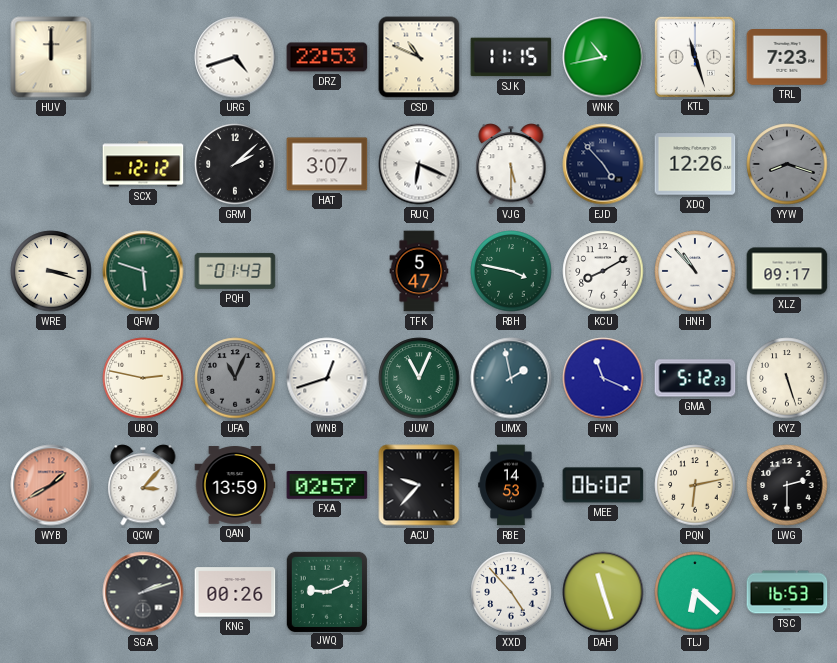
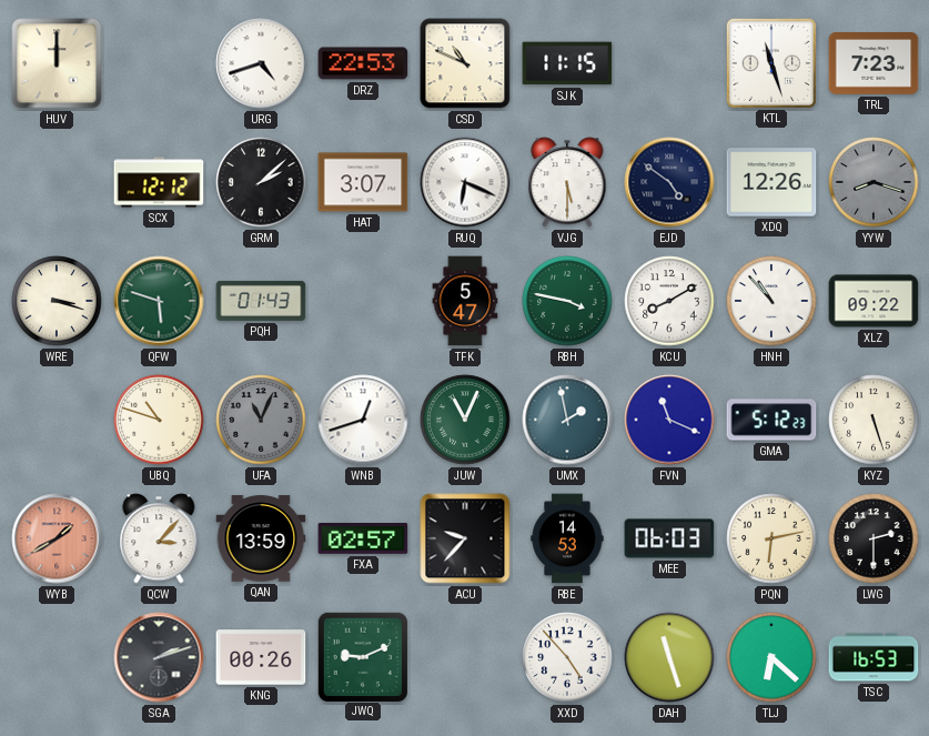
WNK: 10:43 -> none (603, 57)
EJD: 4:53 -> 4:51 (669, 182)
XLZ: 09:17 -> 09:22 (874, 301)
UBQ: 2:47 -> 10:48 (159, 420)
MEE: 06:02 -> 06:03 (669, 538)
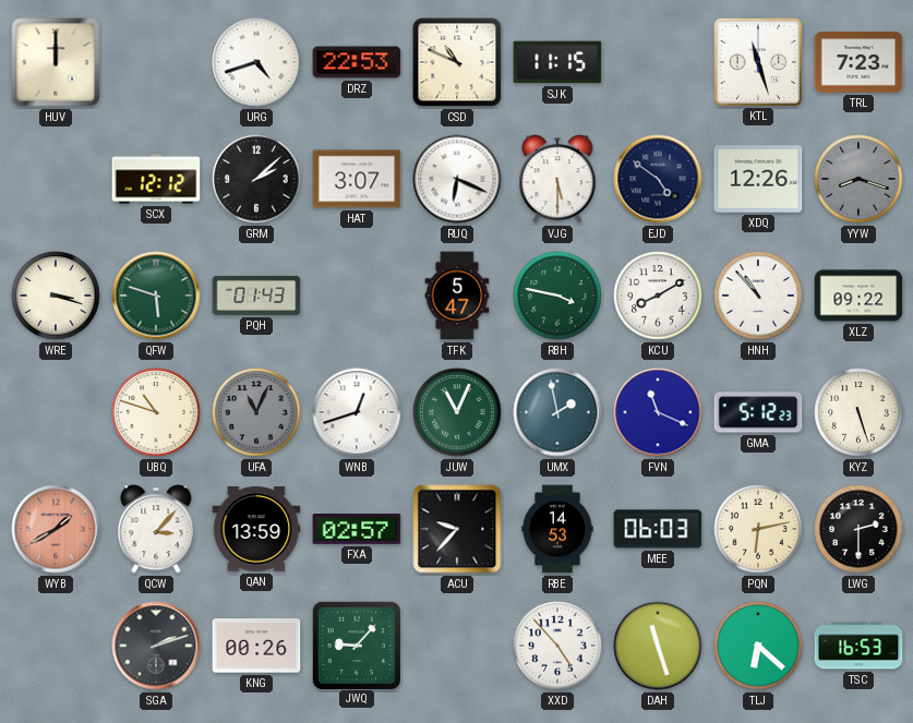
JWQ: 9:11 -> 9:07 (356, 644)
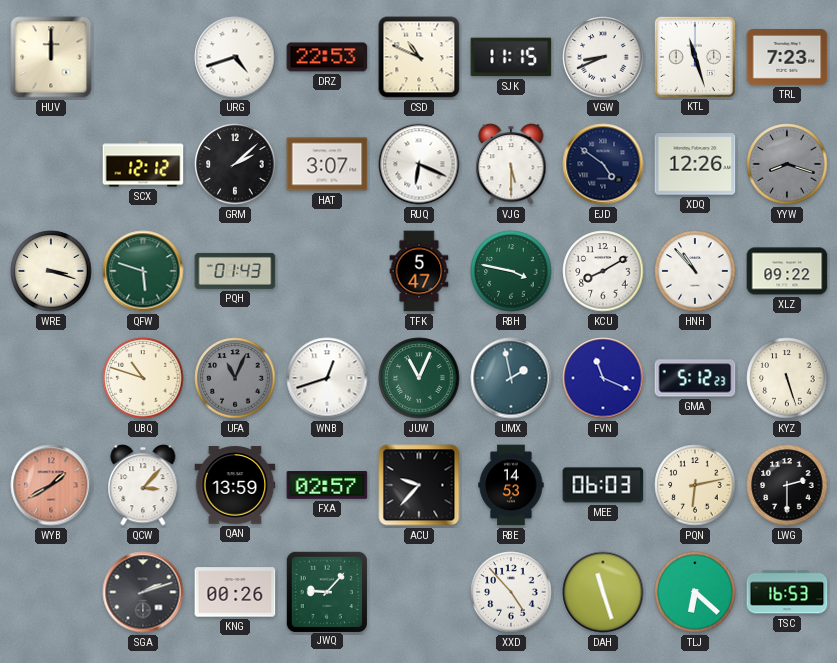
VGW: none -> 8:41 (603, 57)
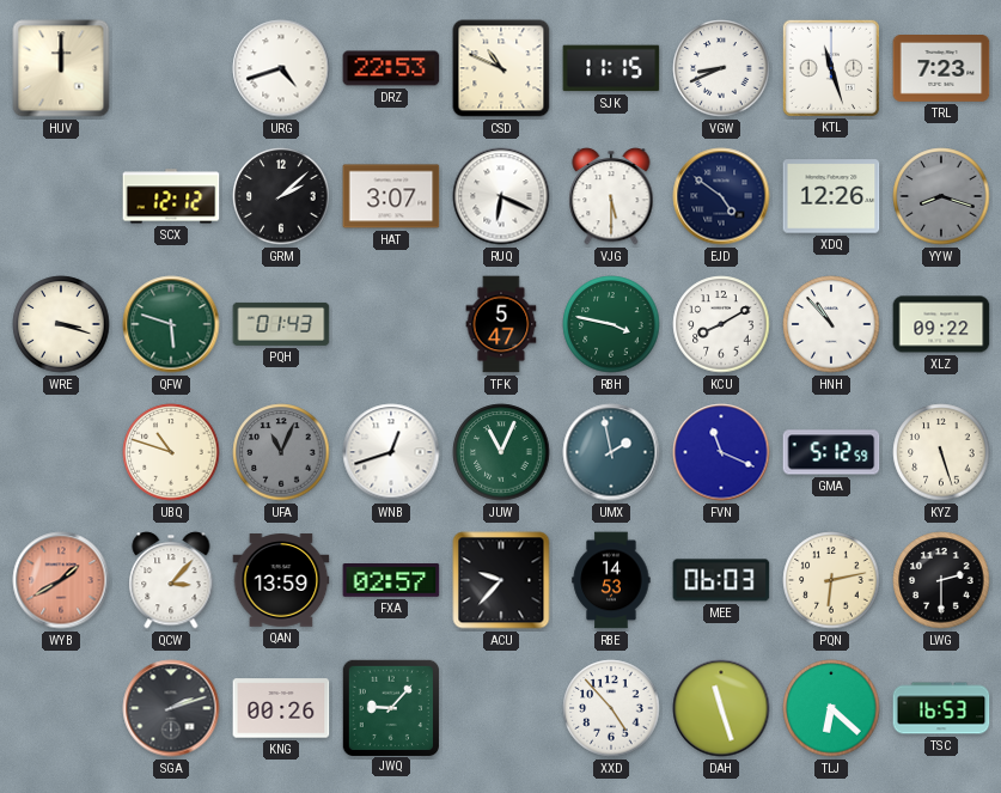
GMA: 5:12:23 -> 5:12:59 (831, 452)
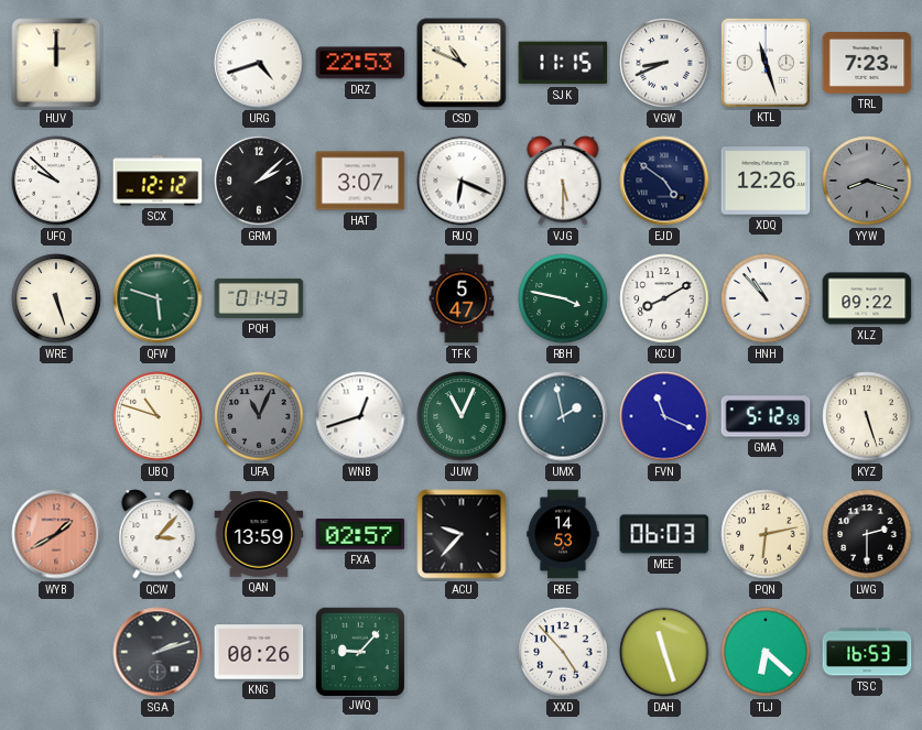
UFQ: none -> 9:52 (56, 181)
WRE: 3:18 -> 5:27 (56, 298)
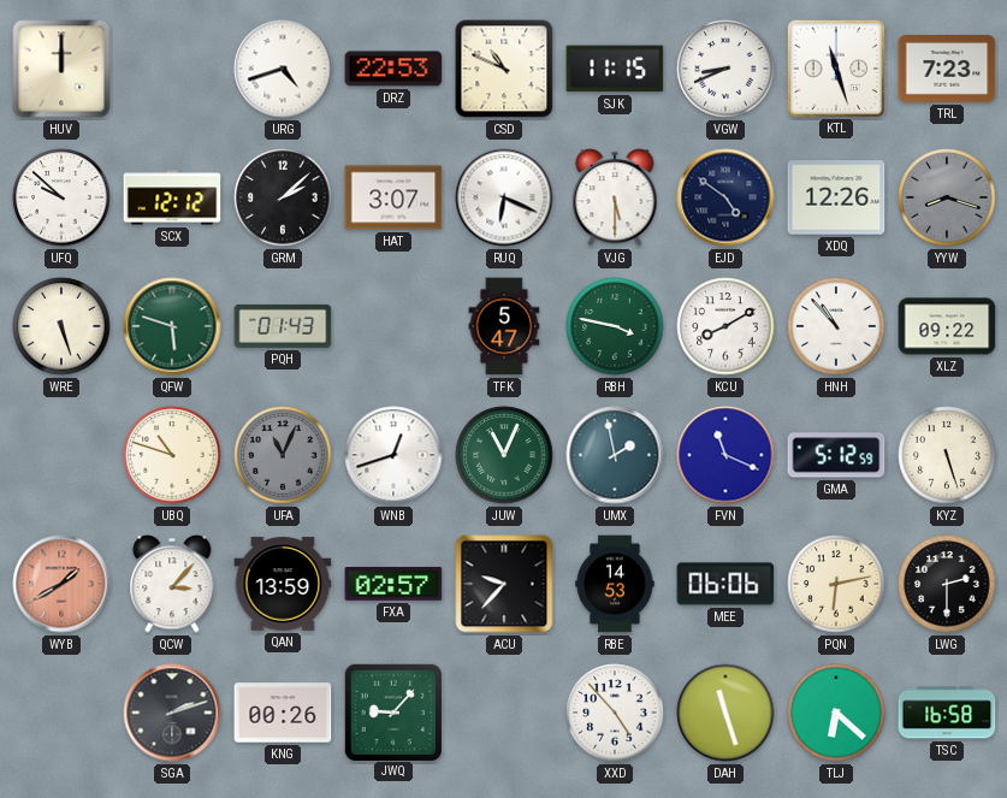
MEE: 06:03 -> 06:06 (725, 584)
TSC: 16:53 -> 16:58 (947, 713)
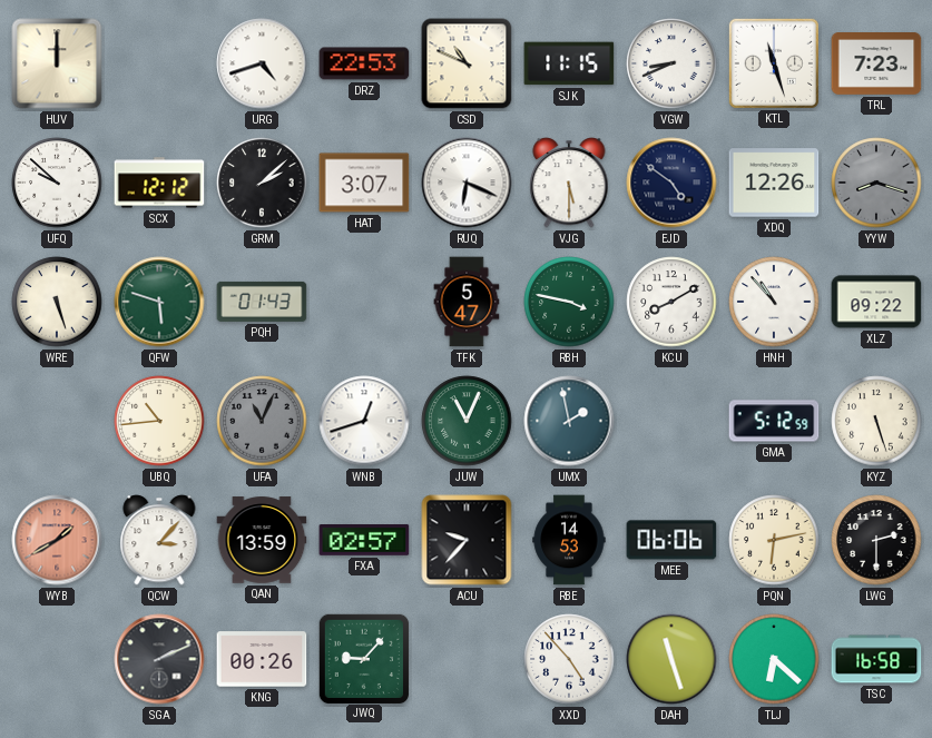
UBQ: 10:48 -> 10:44 (159, 421)
FVN: 11:19 -> none (725, 455)
SGA: 2:12 -> 2:11 (159, 659)
